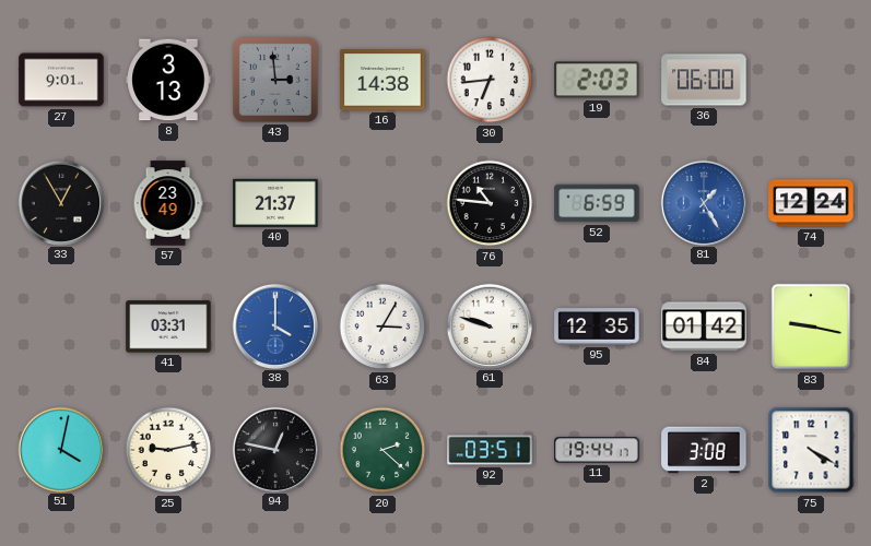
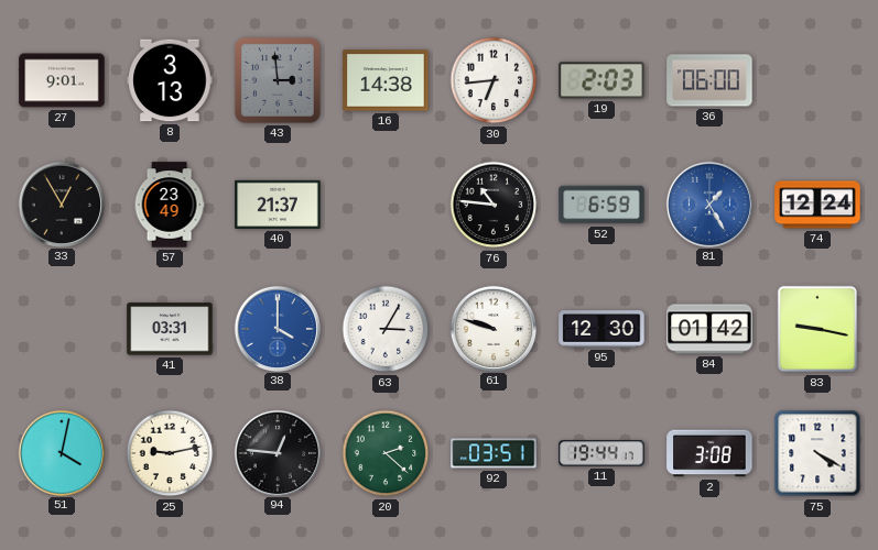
95: 12:35 -> 12:30 (601, 329)
94: 12:47 -> 12:46 (277, 452)
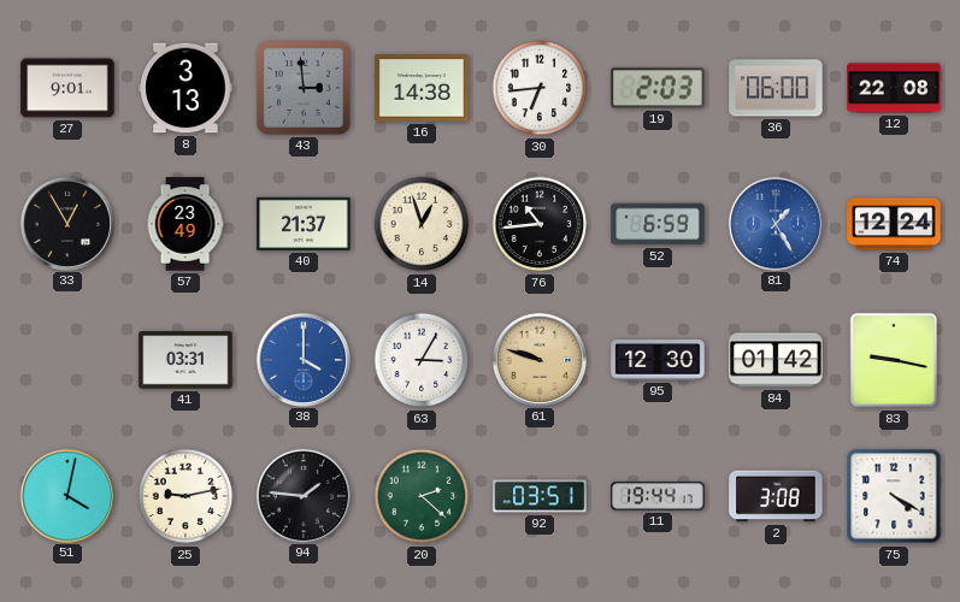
12: none -> 22:08 (894, 88)
14: none -> 12:57 (422, 224)
76: 10:46 -> 10:44 (540, 224)
61 dial: white -> champagne (538, 359)
94: 12:46 -> 1:46 (302, 495)
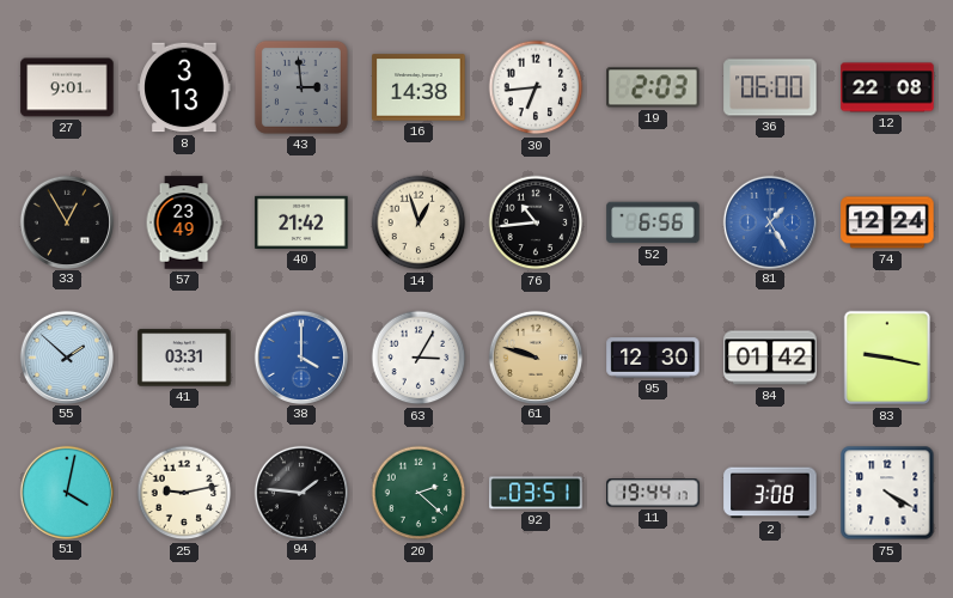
40: 21:37 -> 21:42 (301, 222)
52: 6:59 -> 6:56 (653, 222)
55: none -> 1:52 (66, 356)
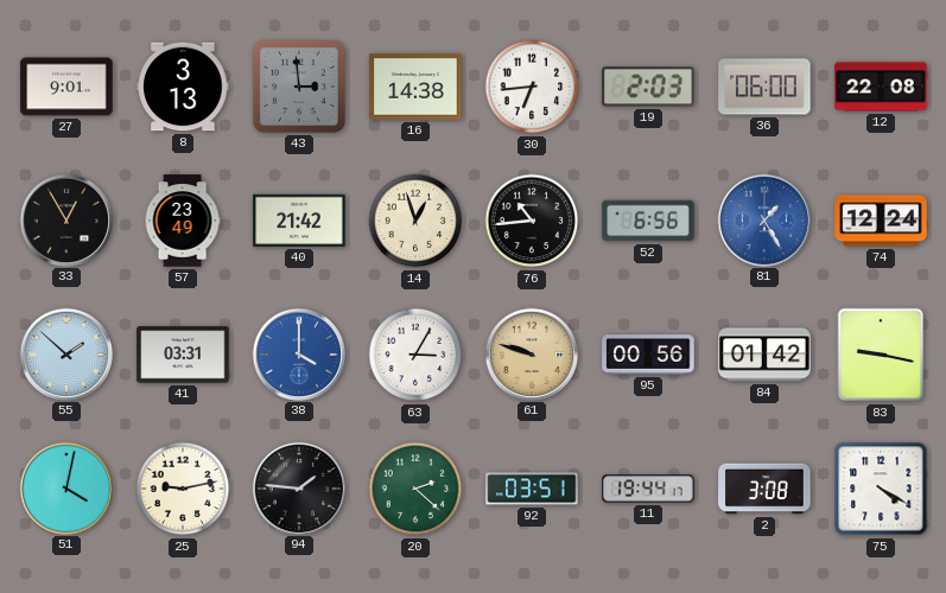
95: 12:30 -> 00:56 (648, 355)
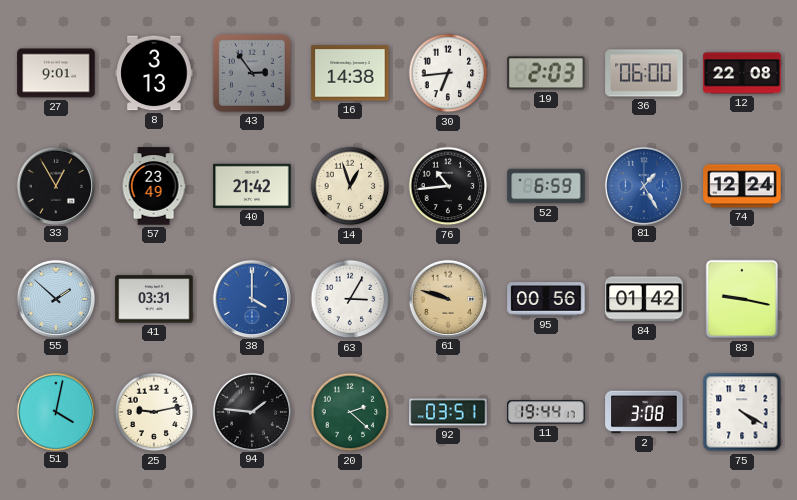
43: 2:59 -> 2:54 (252, 73)
52: 6:56 -> 6:59 (546, 186)
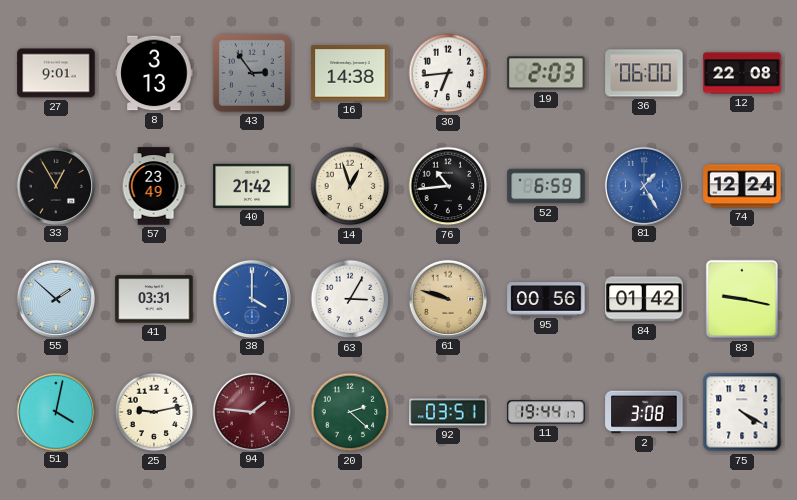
94 dial: black -> burgundy (251, 411)
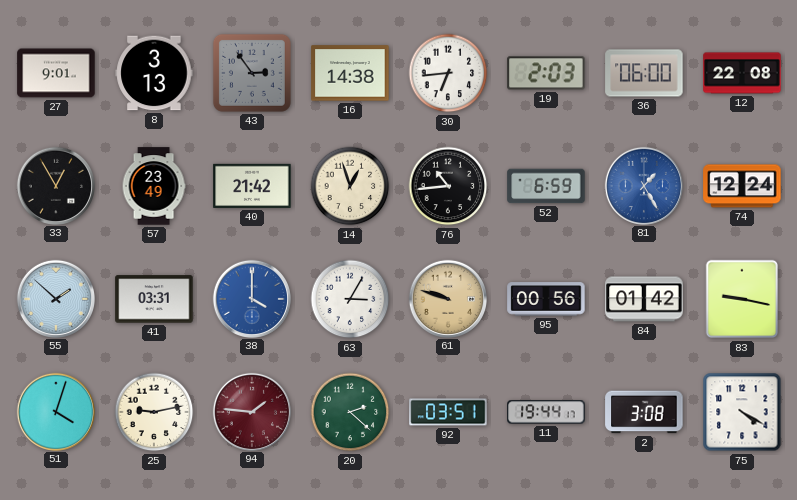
51: 4:02 -> 4:03 (55, 411)
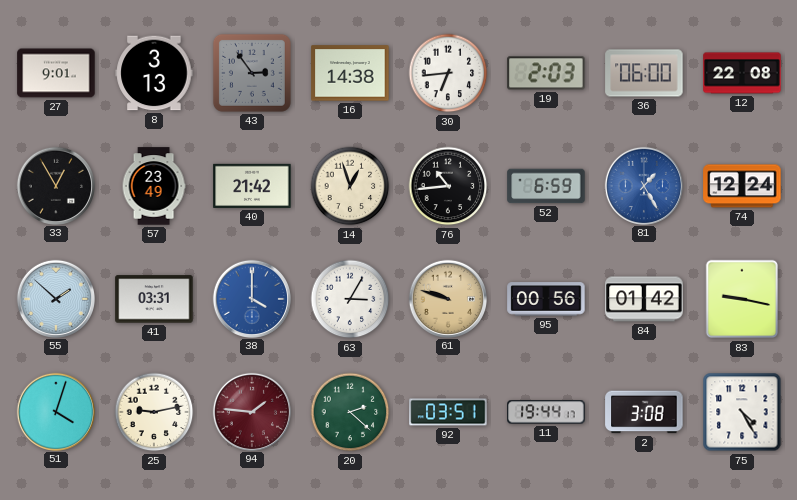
75: 4:20 -> 4:25 (742, 412)
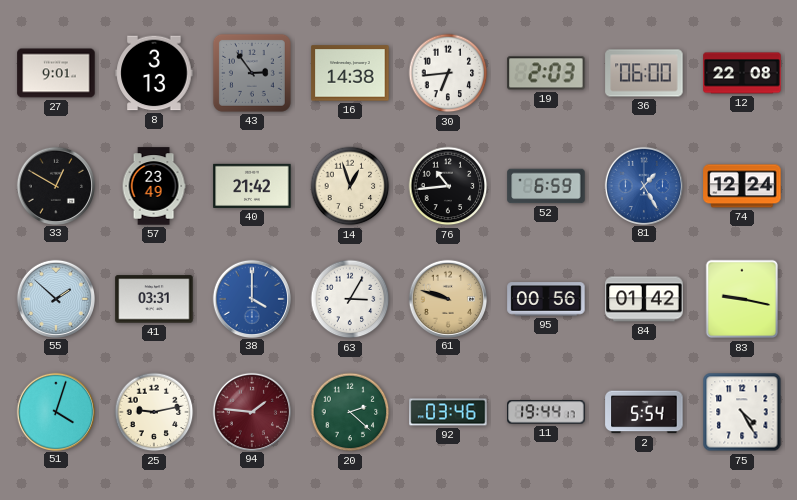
33: 12:55 -> 12:50 (55, 185)
92: 03:51 -> 03:46 (448, 412)
2: 3:08 -> 5:54 (644, 412)
